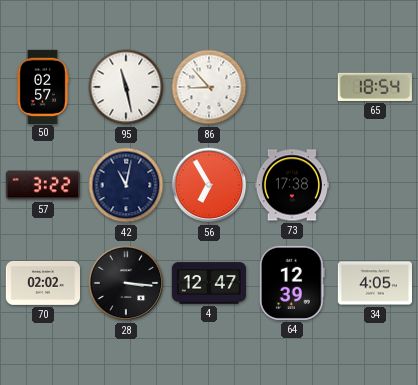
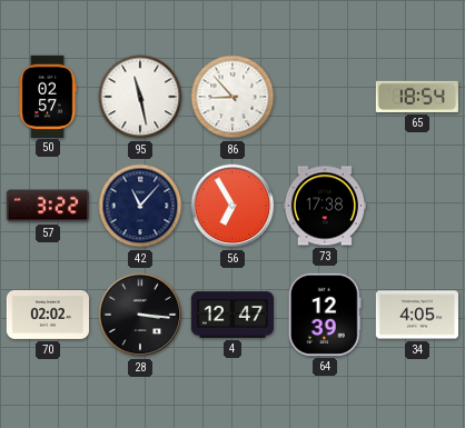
42: 11:02 -> 11:07 (140, 206)
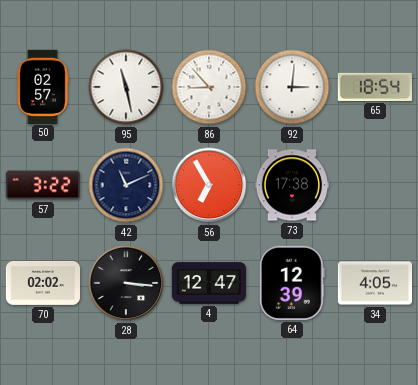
92: none -> 3:01 (292, 87)
42: 11:07 -> 11:11 (126, 185)
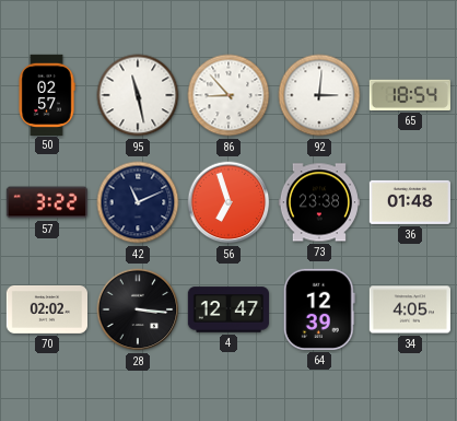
56: 6:55 -> 6:57 (228, 202)
73: 17:38 -> 23:38 (318, 202)
36: none -> 01:48 (409, 202)
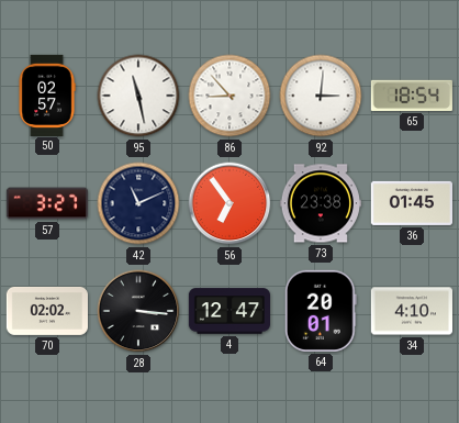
57: 3:22 -> 3:27 (46, 203)
56: 6:57 -> 6:54 (229, 203)
36: 01:48 -> 01:45 (411, 203)
64: 12:39 -> 20:01 (321, 311)
34: 4:05 -> 4:10 (411, 311)
